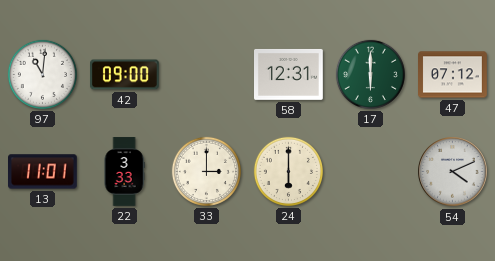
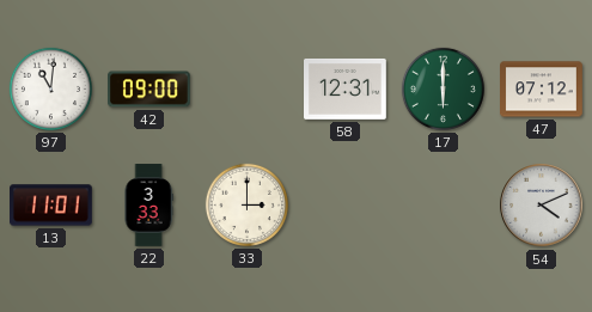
24: 6:00 -> none (288, 171)
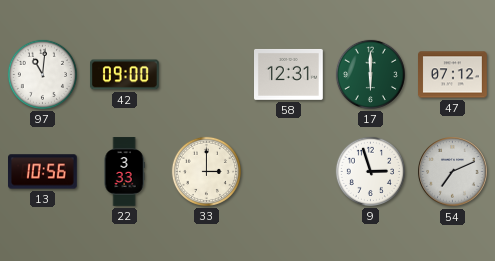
13: 11:01 -> 10:56 (43, 172)
9: none -> 2:57 (370, 171)
54: 4:11 -> 7:11 (453, 172)
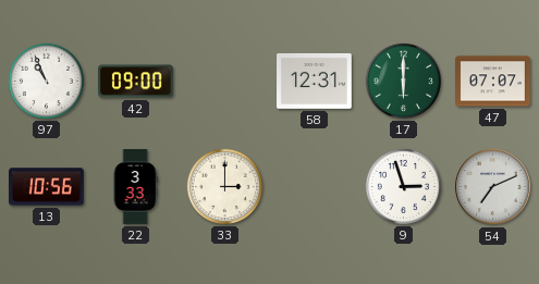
97: 11:01 -> 10:56 (46, 81)
47: 07:12 -> 07:07 (493, 82)
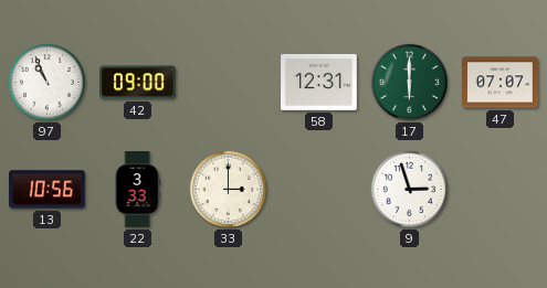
54: 7:11 -> none (493, 187)
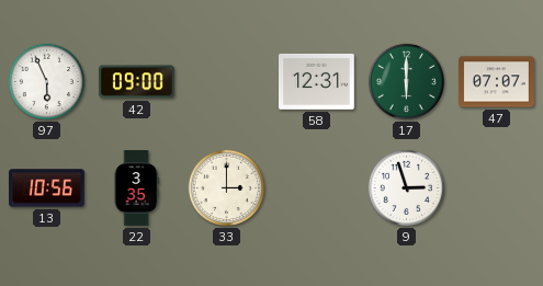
97: 10:56 -> 5:56 (46, 81)
22: 3:33 -> 3:35 (136, 188)
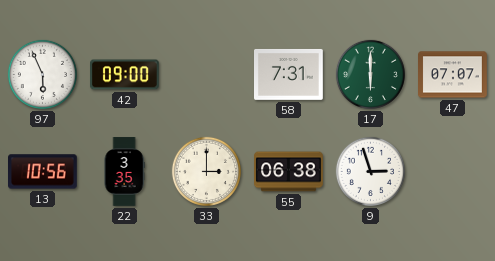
58: 12:31 -> 7:31 (289, 74)
55: none -> 06:38 (289, 172)
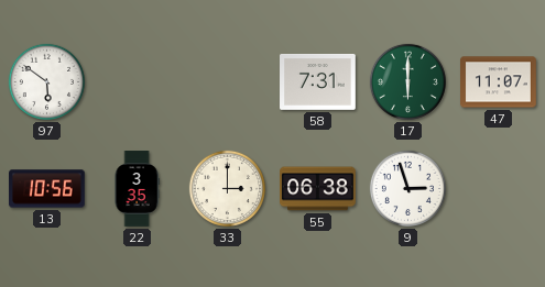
97: 5:56 -> 5:51 (46, 81)
42: 09:00 -> none (125, 75)
47: 07:07 -> 11:07 (499, 82)
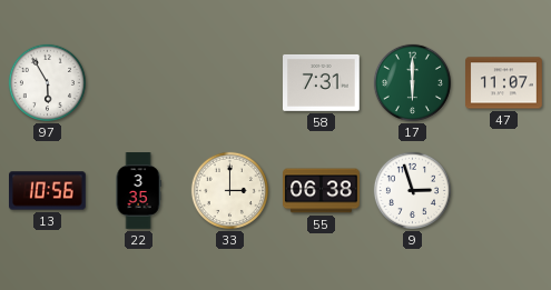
97: 5:51 -> 5:55 (47, 82)
